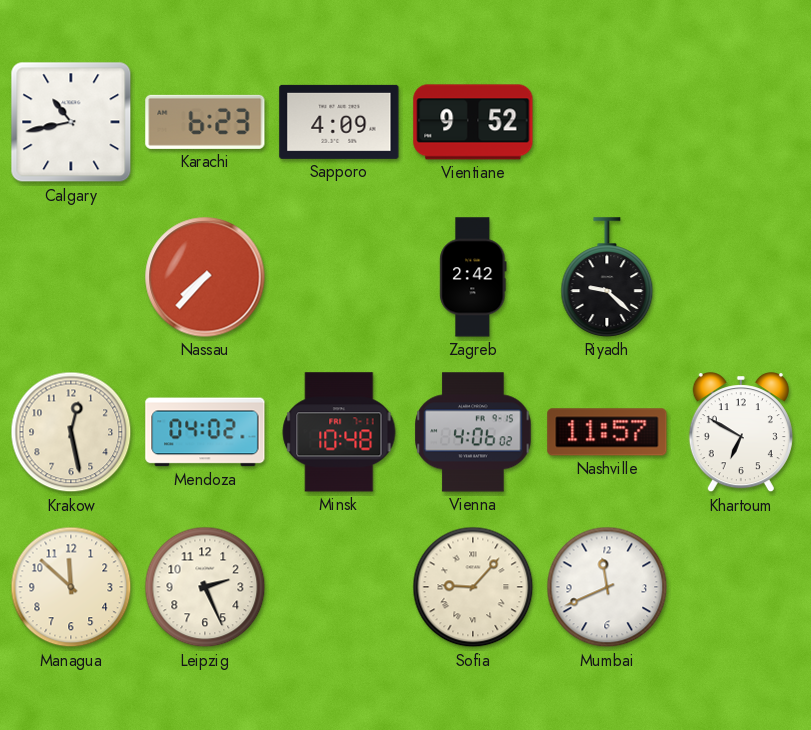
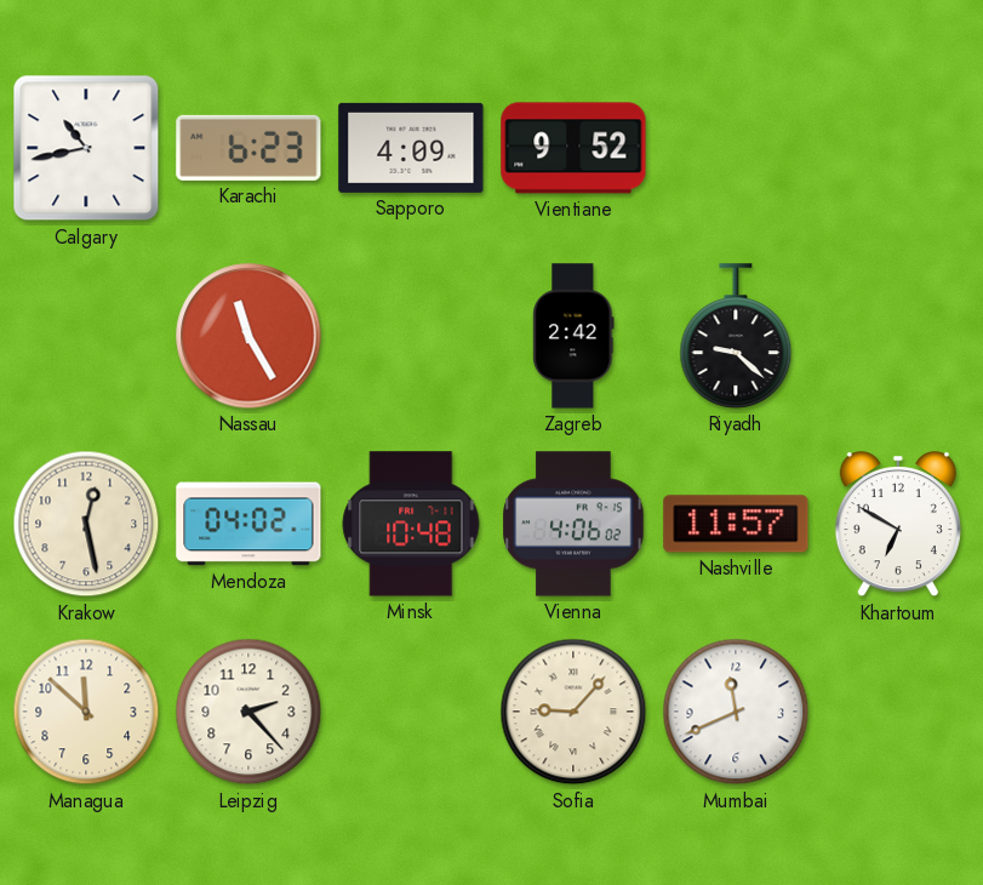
Nassau: 7:37 -> 11:25 (248, 336)
Leipzig: 2:26 -> 2:23 (248, 712)
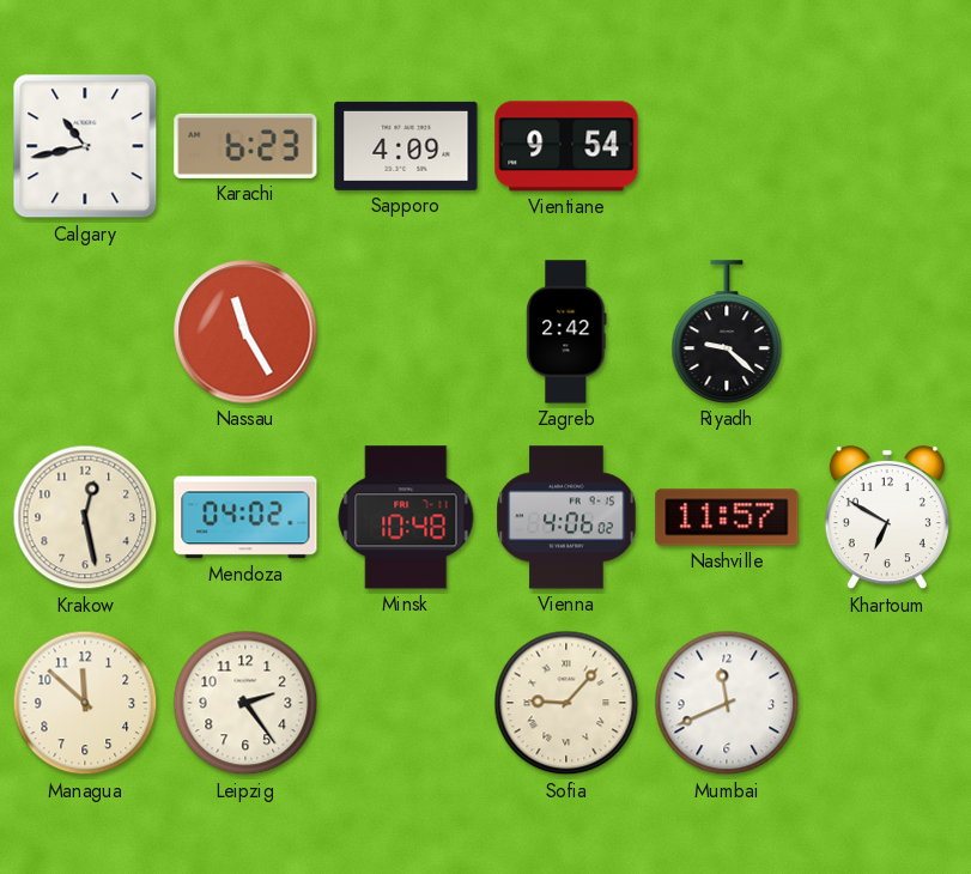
Vientiane: 9:52 -> 9:54 (566, 146)
Leipzig: 2:23 -> 2:24 (245, 703)
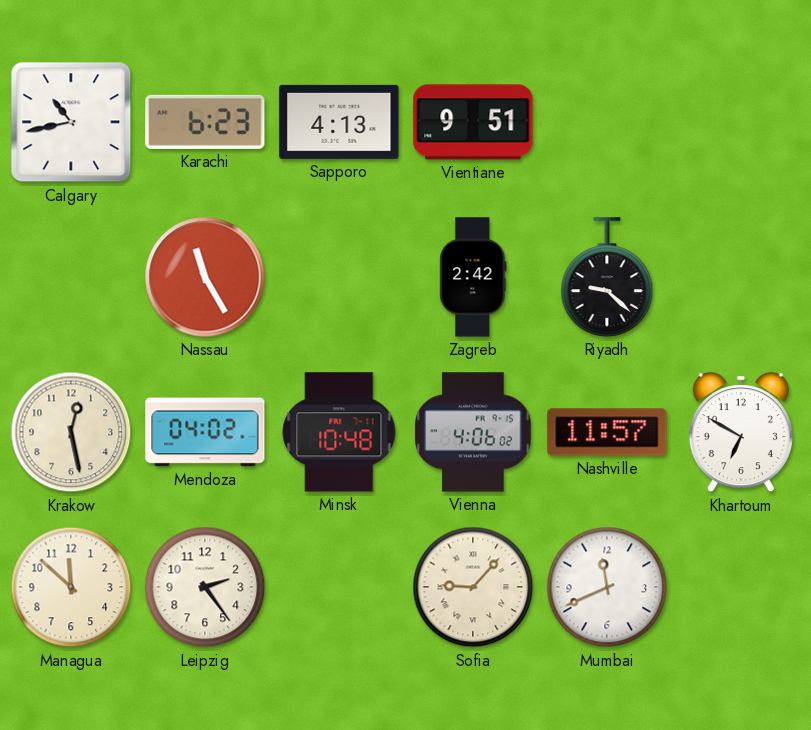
Sapporo: 4:09 -> 4:13 (339, 122)
Vientiane: 9:54 -> 9:51 (473, 122)
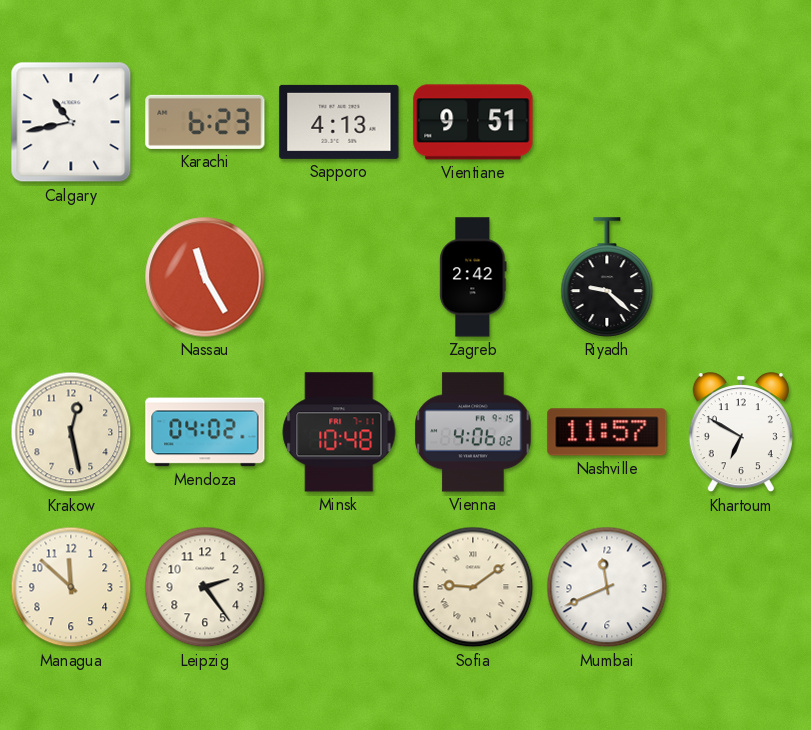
Sofia: 9:07 -> 9:09 (473, 587)
